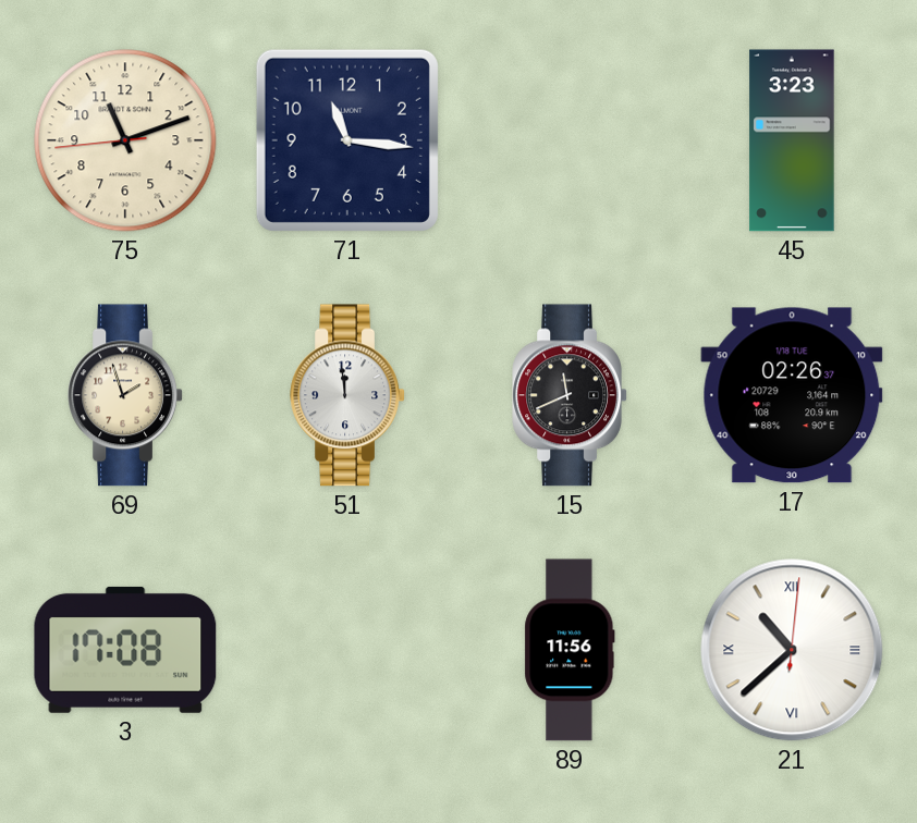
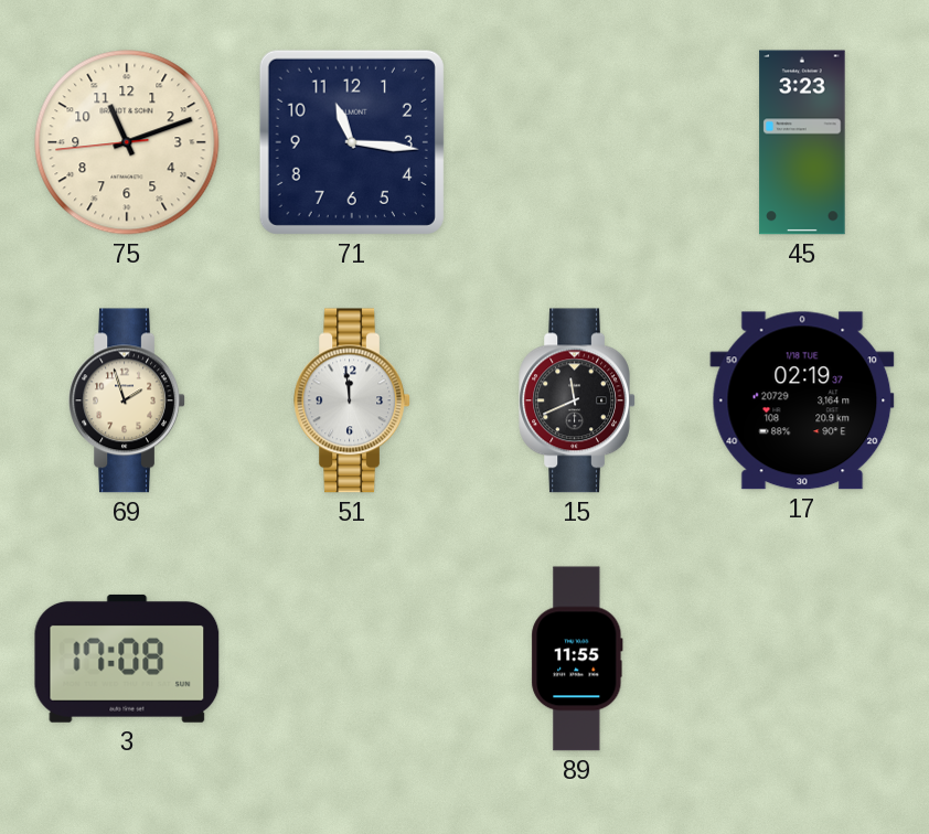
17: 02:26 -> 02:19 (802, 400)
89: 11:56 -> 11:55 (577, 659)
21: 10:38 -> none (792, 650)
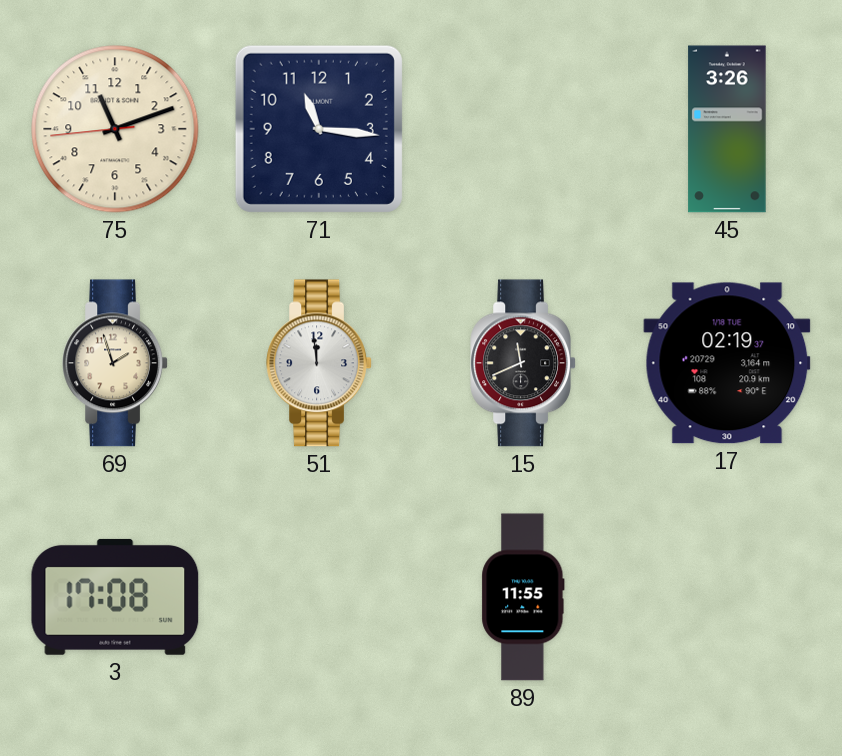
45: 3:23 -> 3:26 (727, 129)
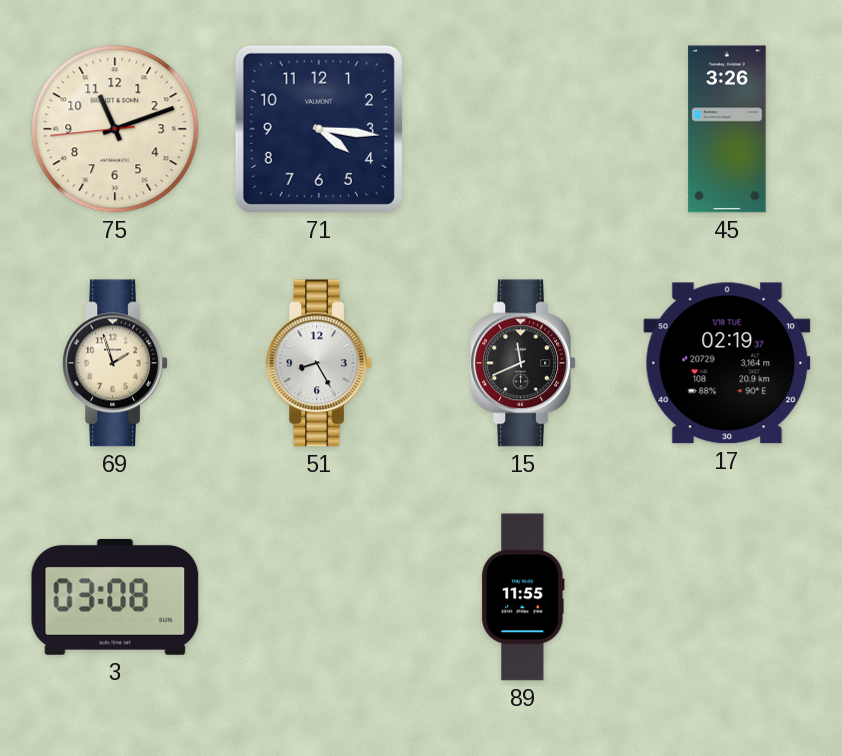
71: 11:16 -> 4:16 (319, 129)
51: 11:59 -> 8:25 (319, 363)
3: 17:08 -> 03:08 (115, 597)
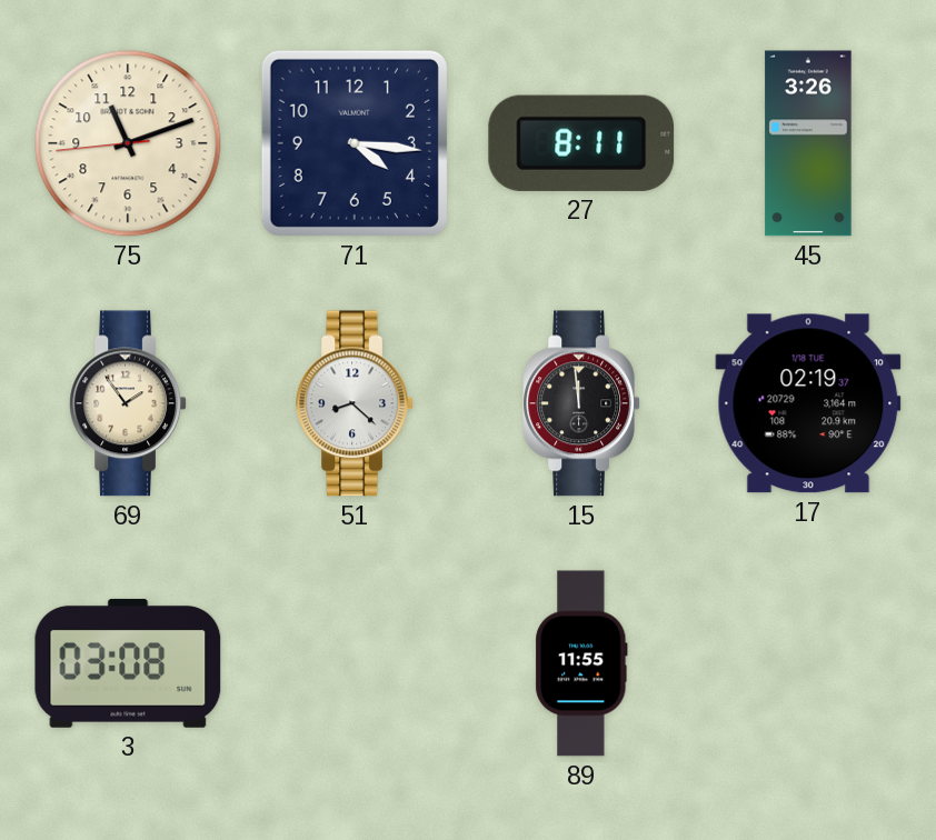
27: none -> 8:11 (581, 143)
69: 1:57 -> 1:54 (128, 403)
51: 8:25 -> 8:22 (355, 403)
15: 11:41 -> 11:59 (581, 403)
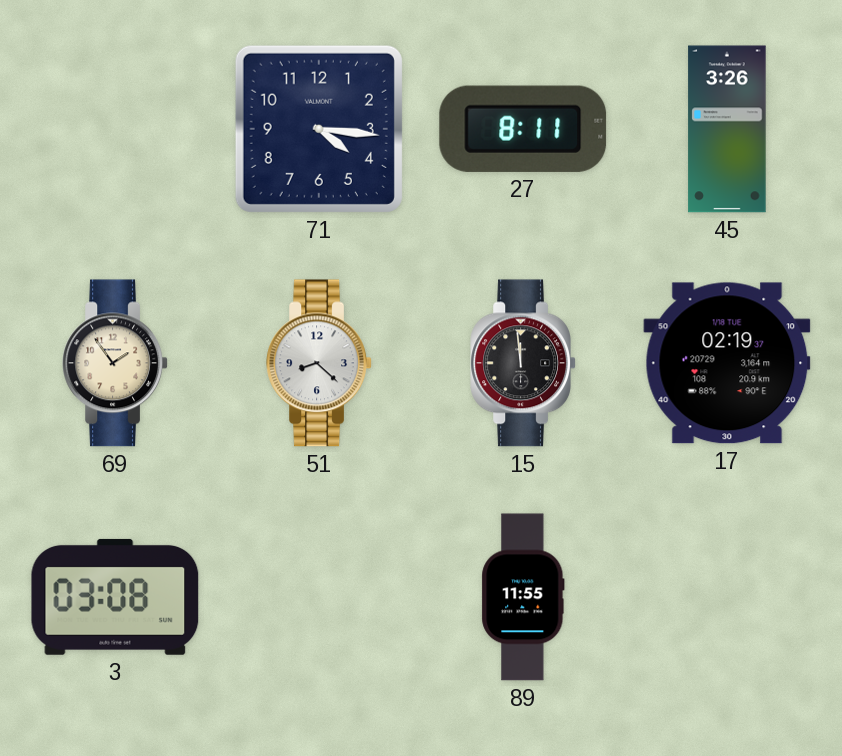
75: 11:11 -> none (128, 143)
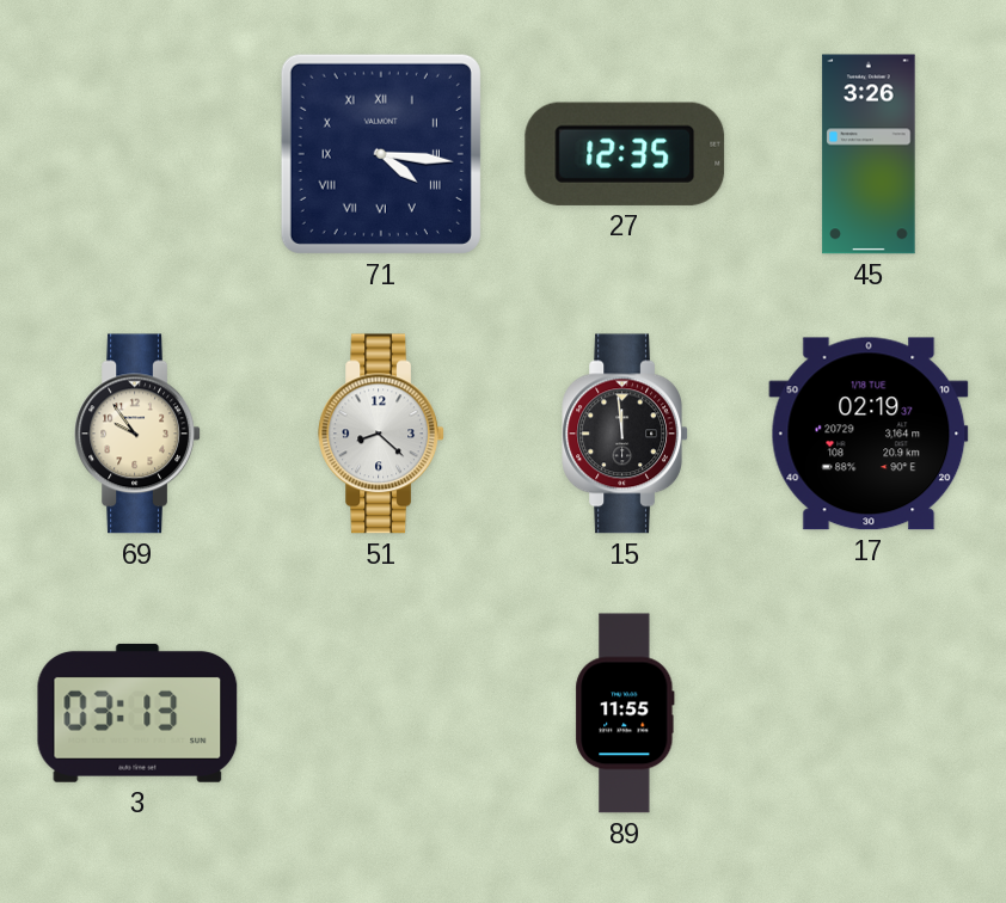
71 numerals: Arabic -> Roman (381, 154)
27: 8:11 -> 12:35 (625, 154)
69: 1:54 -> 9:54 (137, 434)
3: 03:08 -> 03:13 (137, 713)
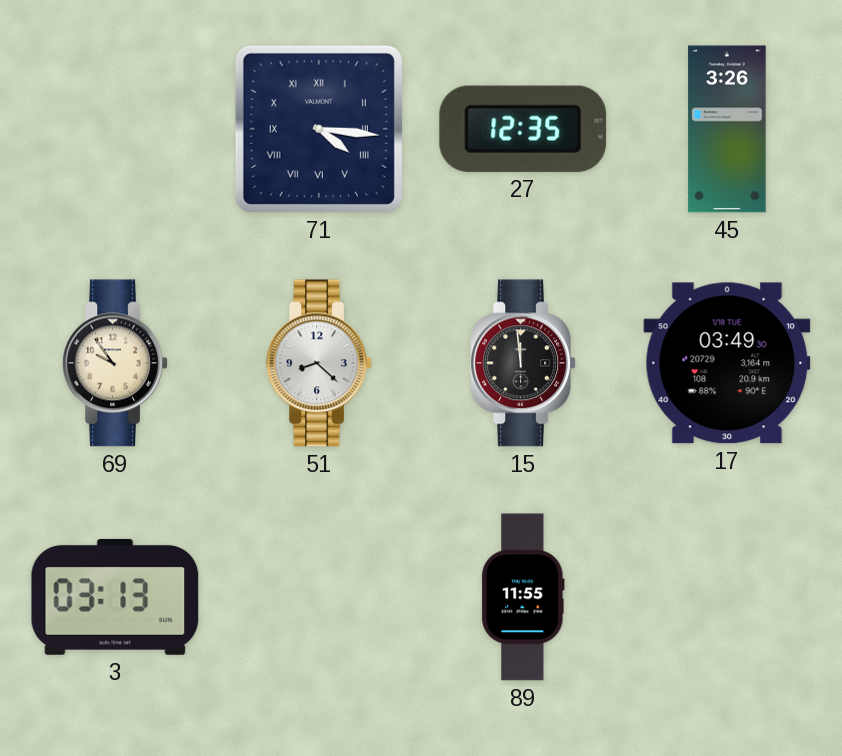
17: 02:19 -> 03:49 (727, 363)
